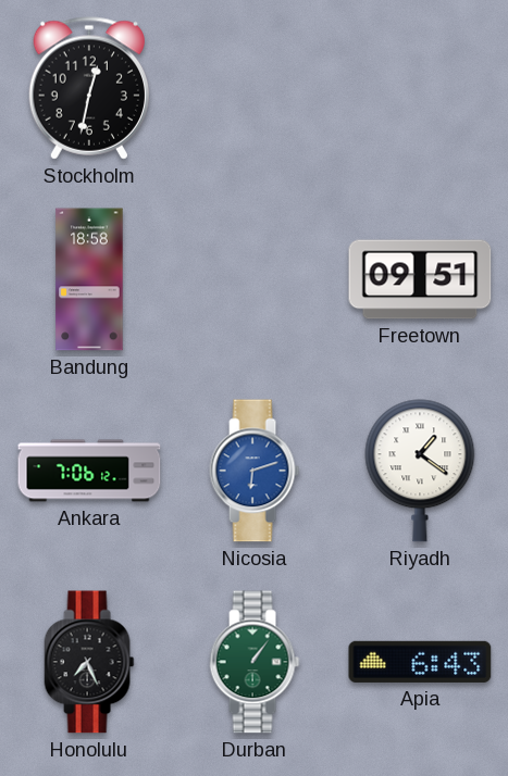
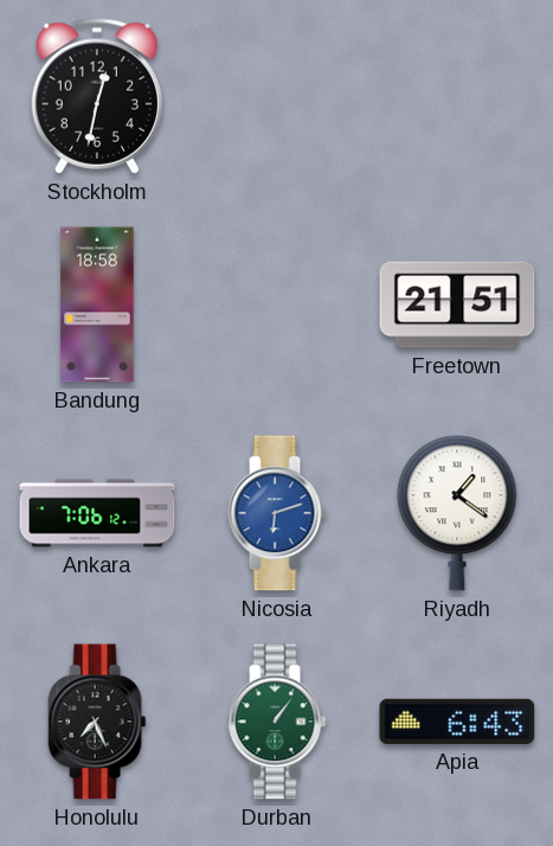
Freetown: 09:51 -> 21:51 (457, 305)
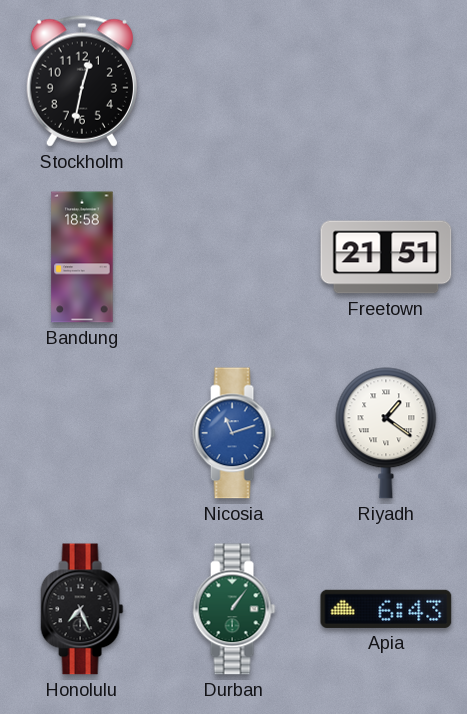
Ankara: 7:06 -> none (97, 513)
Nicosia: 6:12 -> 11:12 (234, 433)
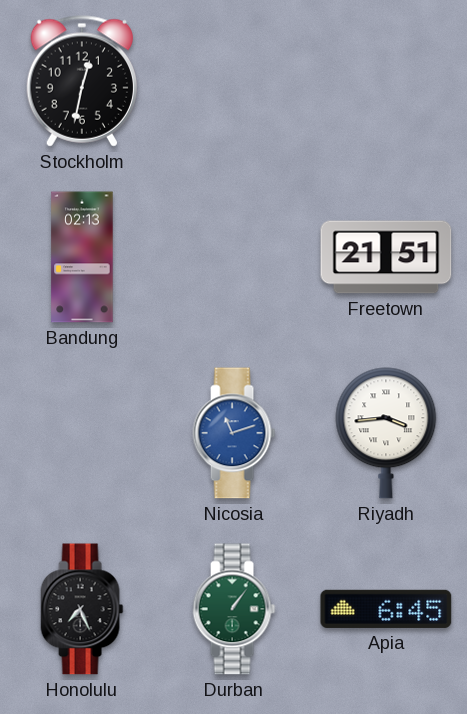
Bandung: 18:58 -> 02:13 (82, 257)
Riyadh: 1:21 -> 3:44 (386, 433)
Apia: 6:43 -> 6:45 (386, 609)
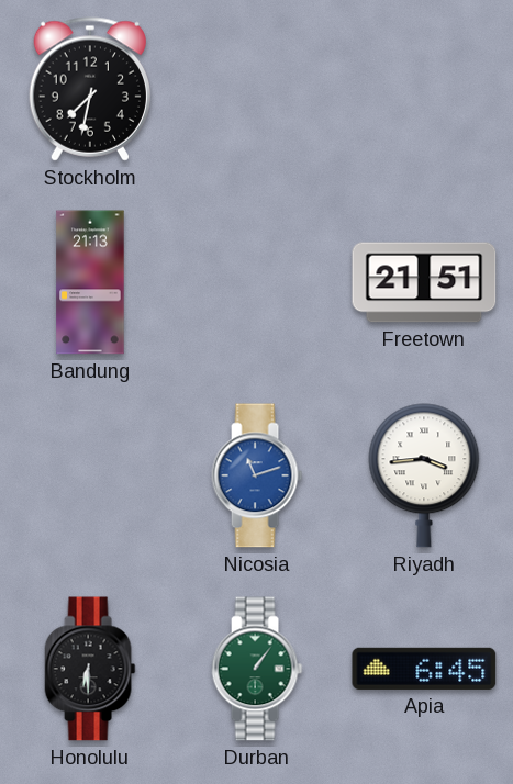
Stockholm: 12:32 -> 7:32 (89, 89)
Bandung: 02:13 -> 21:13 (90, 282)
Honolulu: 7:26 -> 6:30 (90, 669)
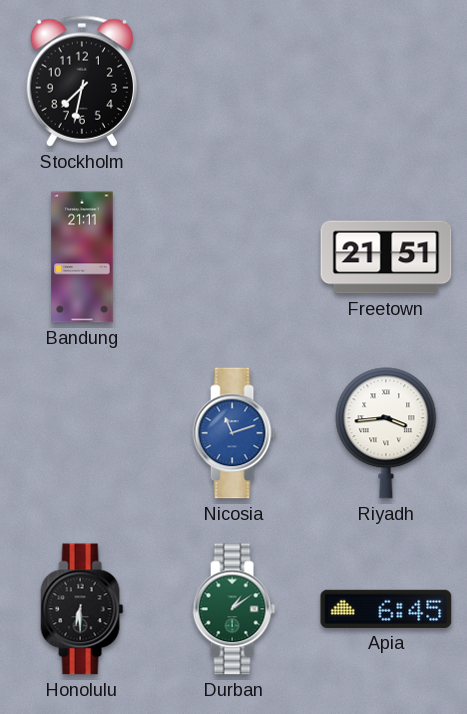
Bandung: 21:13 -> 21:11 (82, 257)
Durban: 1:06 -> 1:09 (234, 609)
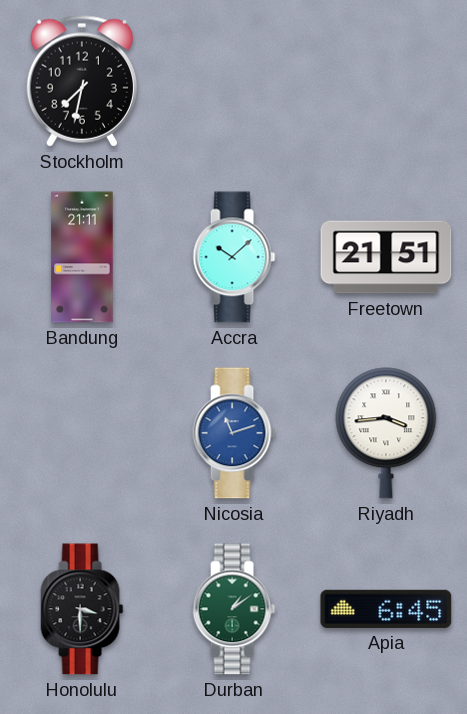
Accra: none -> 10:08 (234, 257)
Honolulu: 6:30 -> 3:30 (82, 609)
